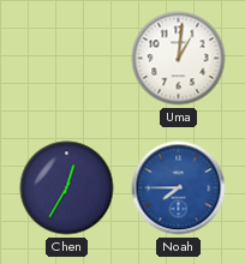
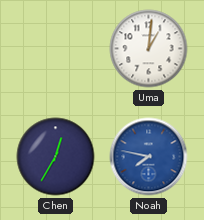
Noah: 7:45 -> 7:47 (149, 157)
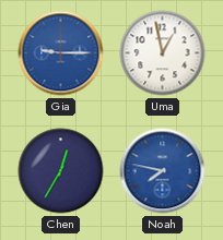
Gia: none -> 9:15 (61, 53)
Uma: 1:01 -> 12:58 (163, 53)
